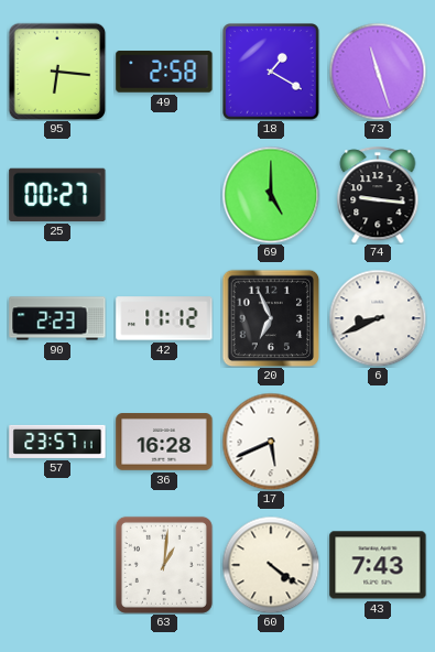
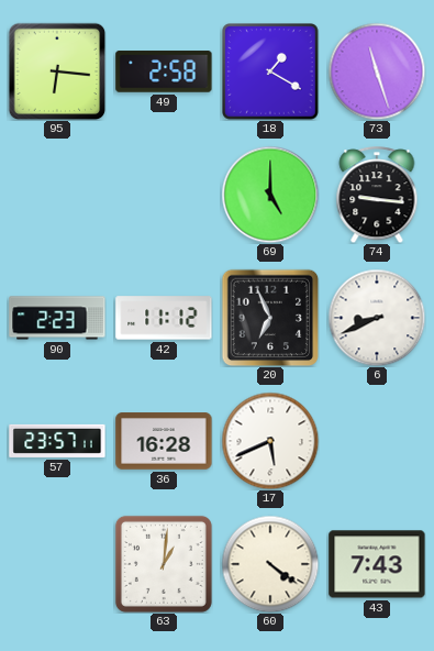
25: 00:27 -> none (57, 195)
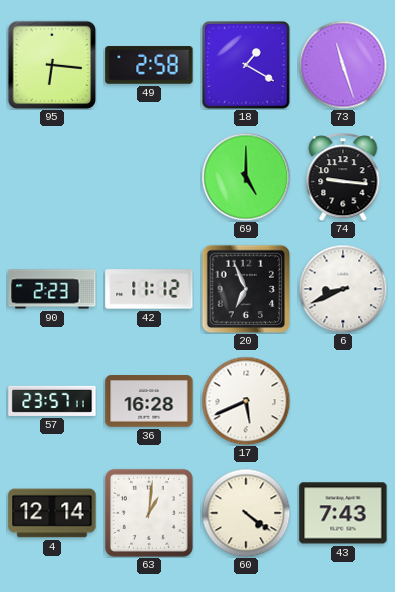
4: none -> 12:14 (52, 513)
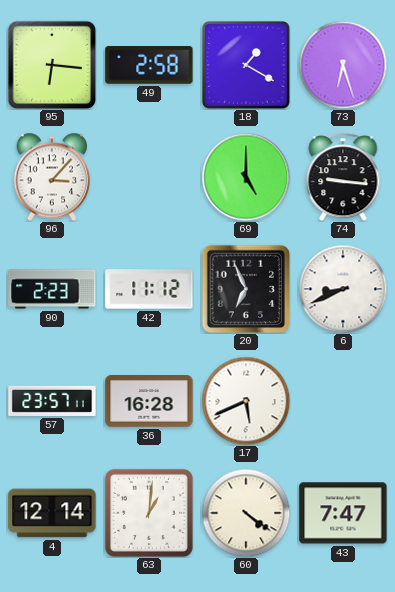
73: 11:27 -> 6:27 (343, 65)
96: none -> 3:07 (52, 177)
43: 7:43 -> 7:47 (343, 513)
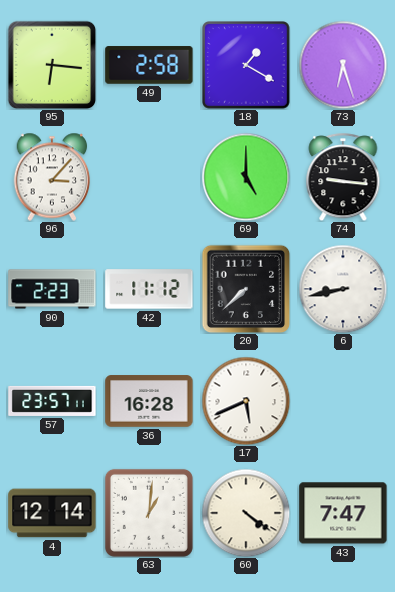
20: 6:56 -> 7:38 (246, 289)
6: 8:41 -> 8:43 (343, 289)
